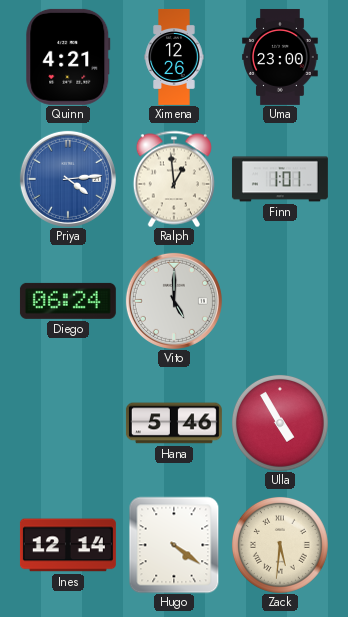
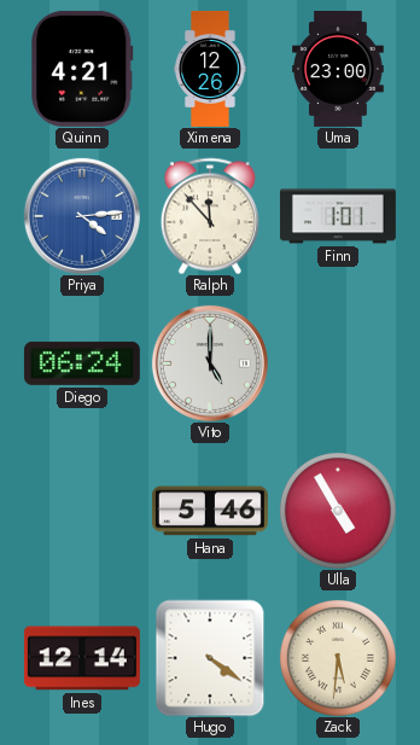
Ralph: 12:59 -> 11:53 (210, 216)
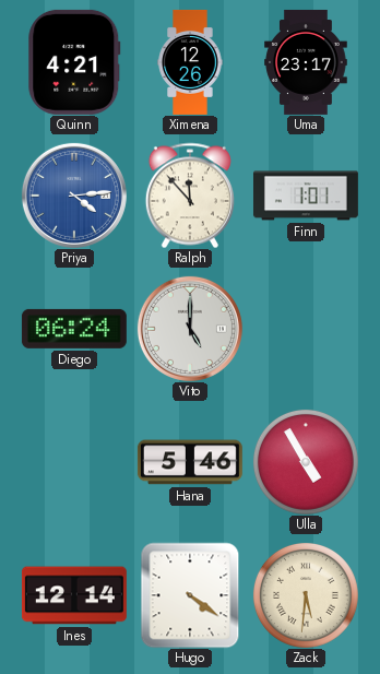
Uma: 23:00 -> 23:17 (306, 62)
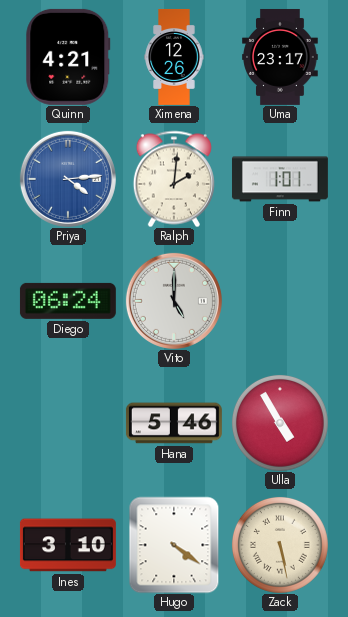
Ralph: 11:53 -> 2:01 (174, 179)
Ines: 12:14 -> 3:10 (68, 545)
Zack: 5:31 -> 5:28 (280, 545)
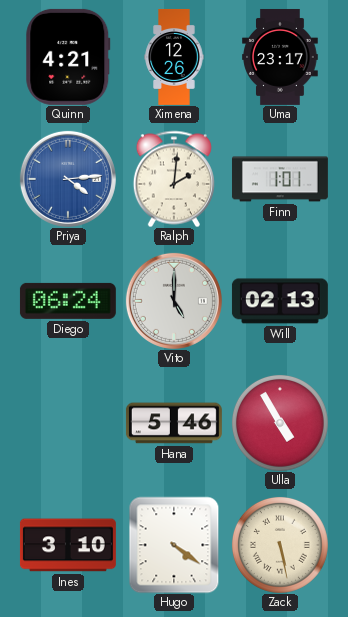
Will: none -> 02:13 (280, 301)
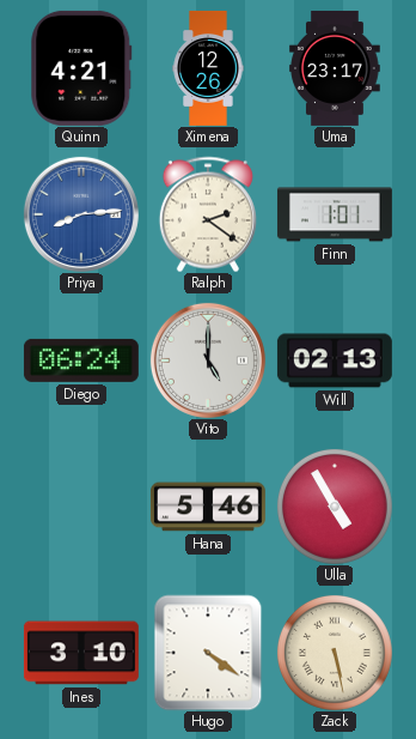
Priya: 4:14 -> 8:14 (81, 214)
Ralph: 2:01 -> 2:21 (208, 214)
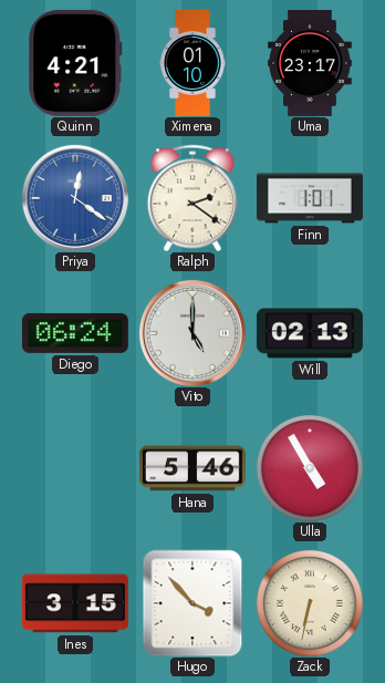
Ximena: 12:26 -> 01:10 (192, 63)
Priya: 8:14 -> 12:21 (75, 198)
Ines: 3:10 -> 3:15 (75, 603)
Hugo: 4:21 -> 3:53 (192, 603)
Zack: 5:28 -> 6:32 (310, 603)
